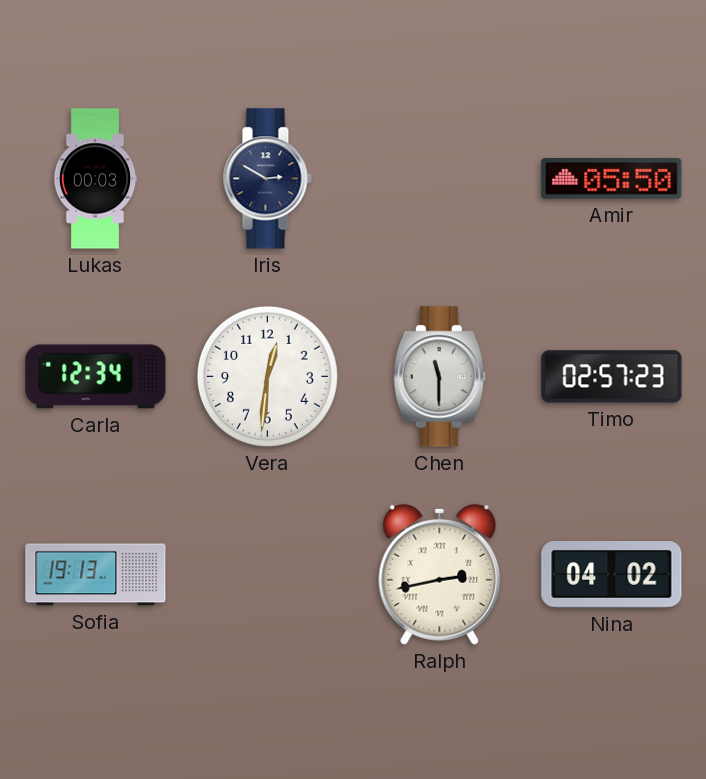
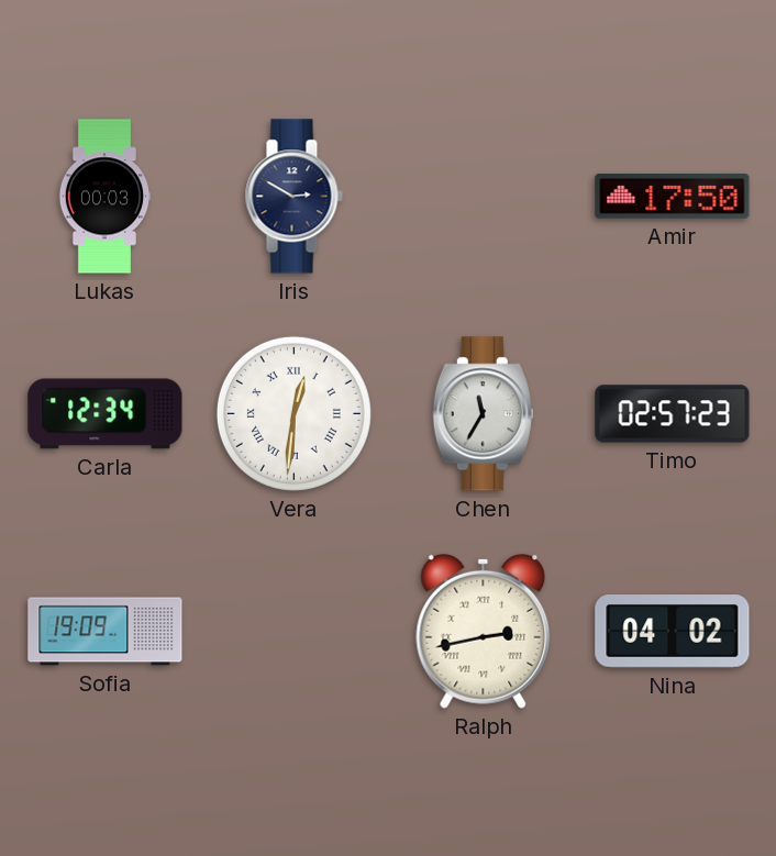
Amir: 05:50 -> 17:50 (673, 197)
Vera numerals: Arabic -> Roman (293, 413)
Chen: 11:30 -> 11:35 (483, 414)
Sofia: 19:13 -> 19:09 (106, 632)
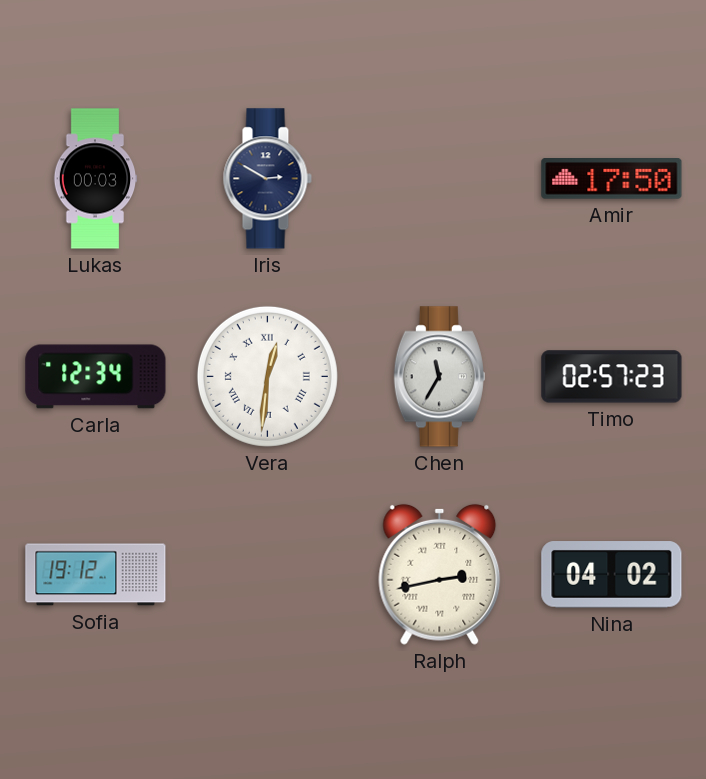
Sofia: 19:09 -> 19:12 (96, 575)
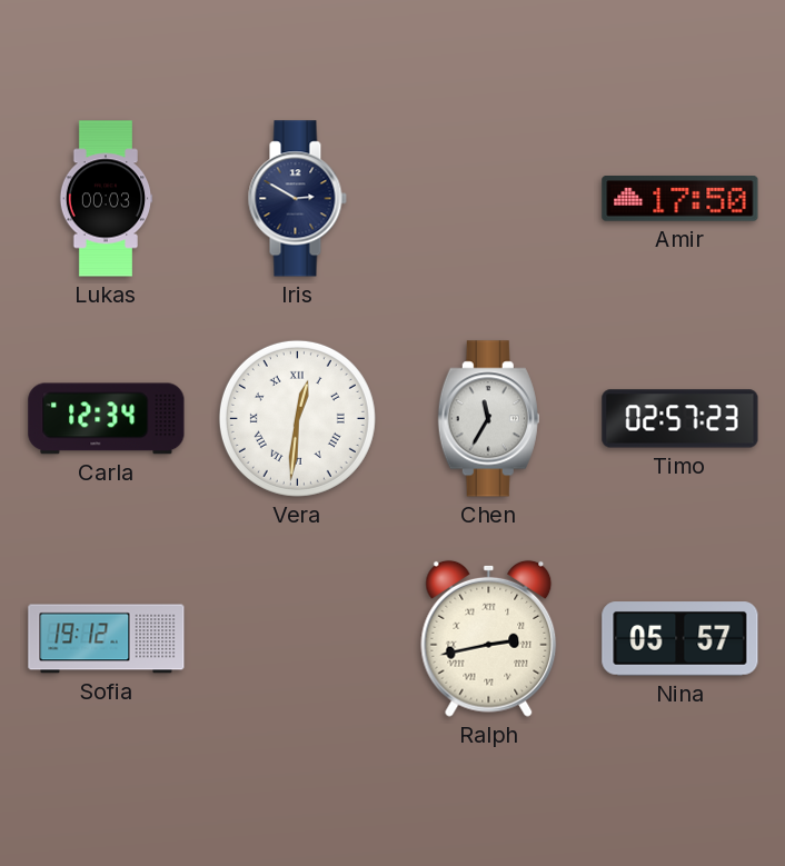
Nina: 04:02 -> 05:57 (680, 639)
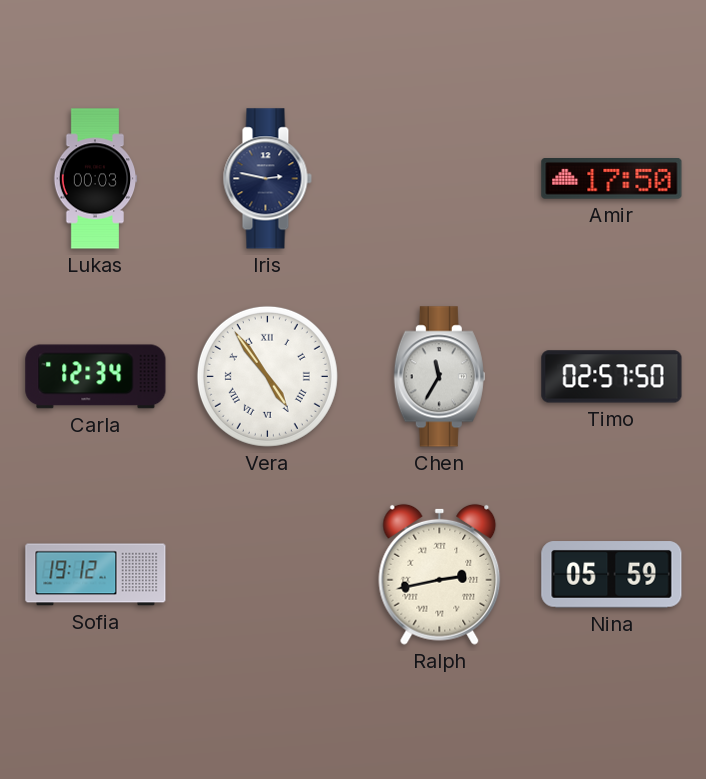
Iris: 2:50 -> 2:47 (267, 179)
Vera: 12:31 -> 4:54 (267, 376)
Timo: 02:57:23 -> 02:57:50 (612, 377)
Nina: 05:57 -> 05:59 (612, 575)
